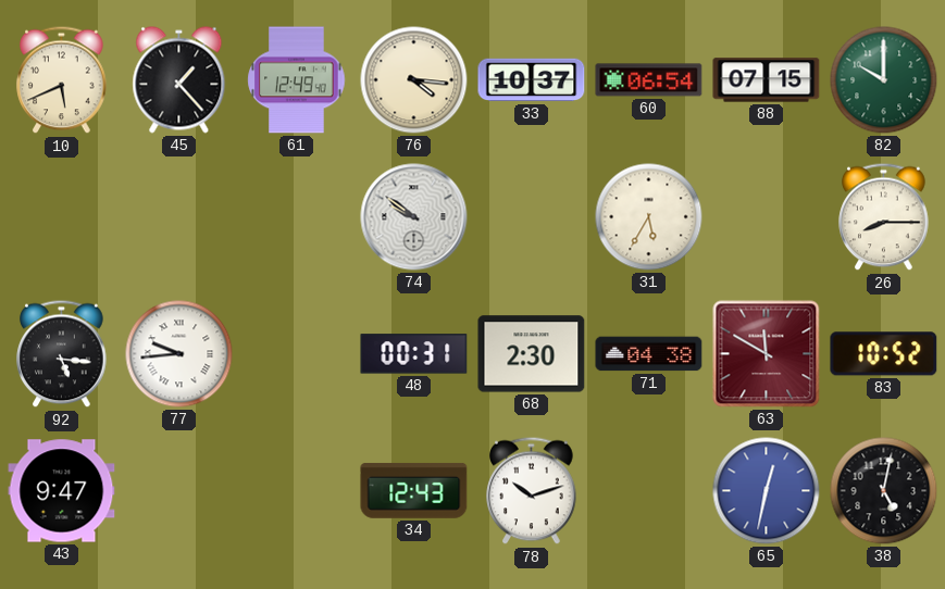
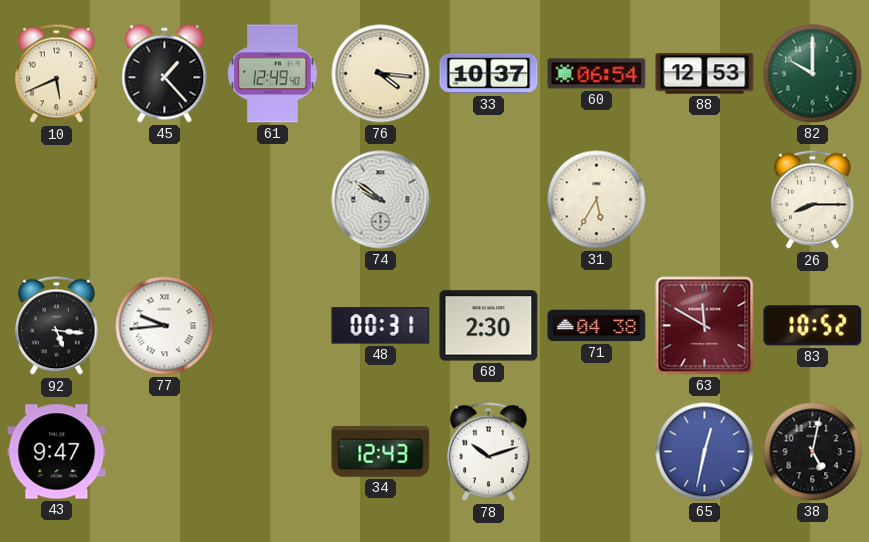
88: 07:15 -> 12:53 (705, 74)
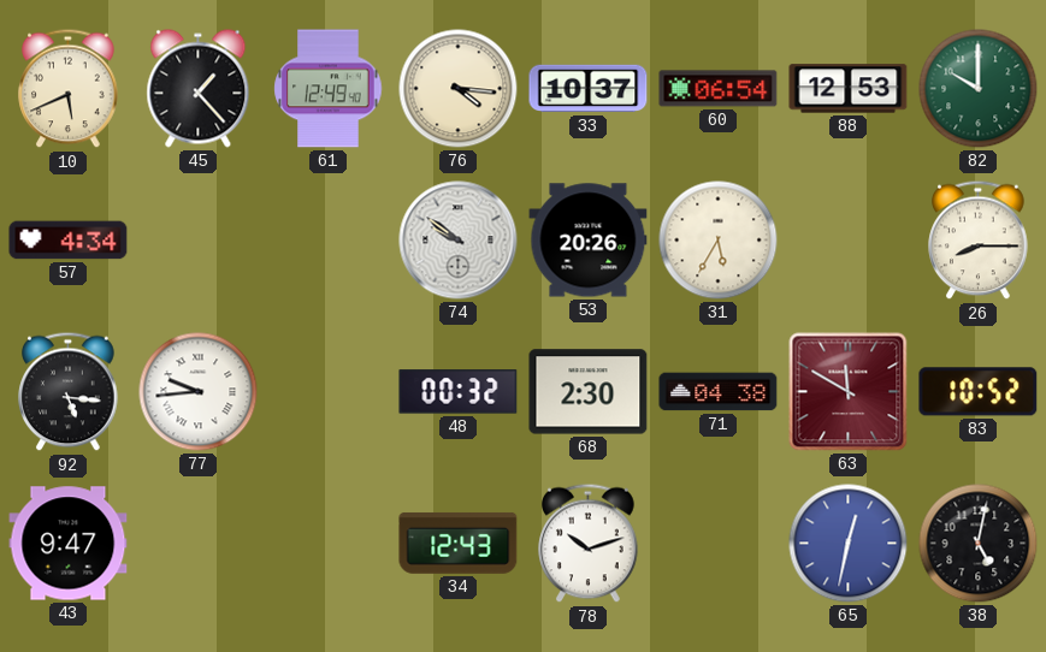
57: none -> 4:34 (69, 241)
53: none -> 20:26 (589, 241)
48: 00:31 -> 00:32 (459, 392)
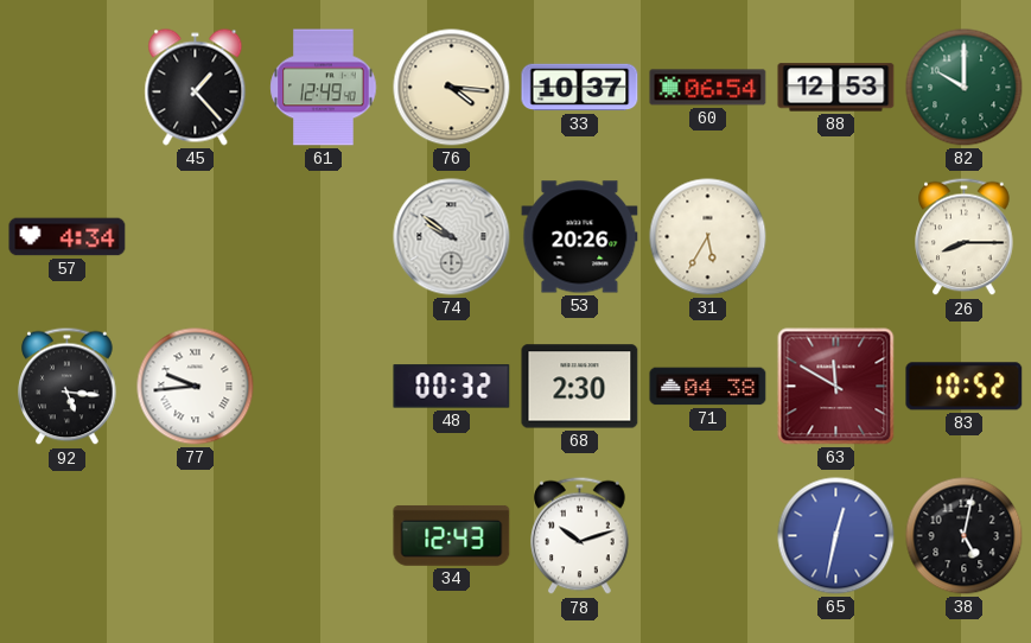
10: 5:41 -> none (69, 89)
43: 9:47 -> none (69, 544)
